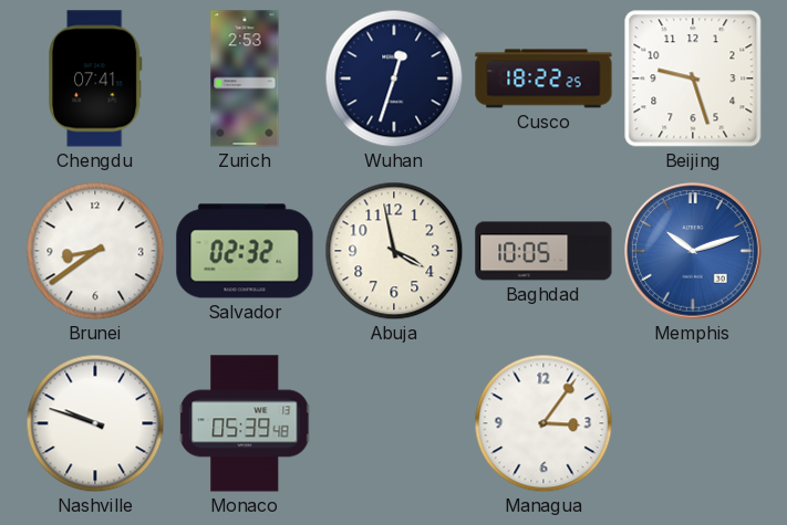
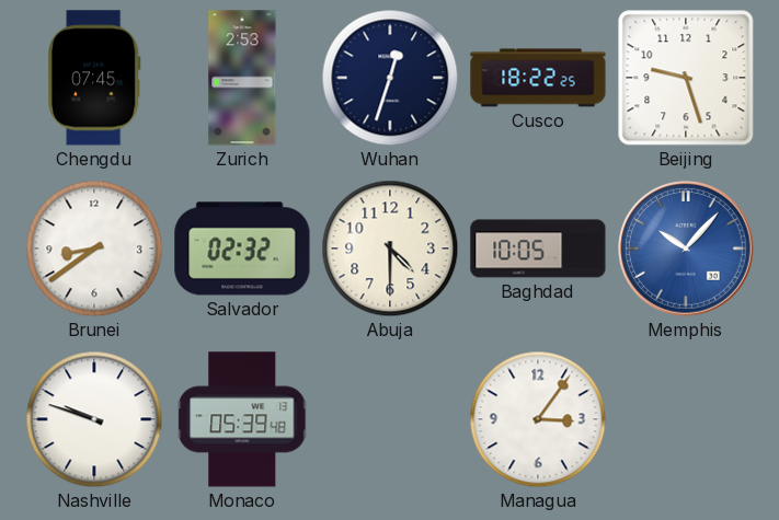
Chengdu: 07:41 -> 07:45 (94, 78)
Abuja: 3:58 -> 4:30 (390, 249)
Memphis: 10:12 -> 10:07 (686, 249)
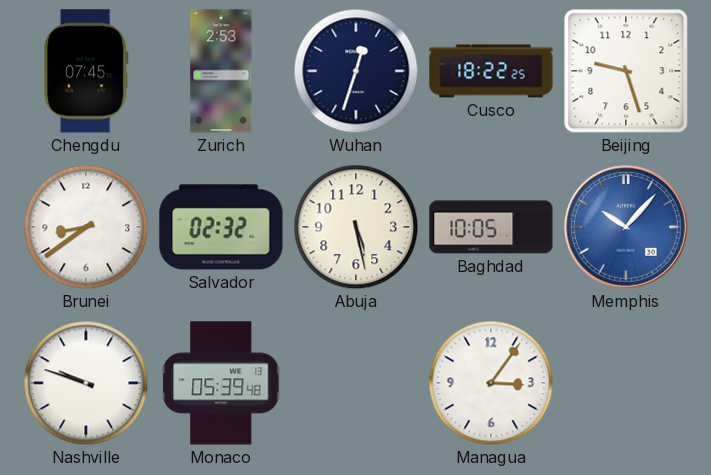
Abuja: 4:30 -> 5:28 (356, 227)
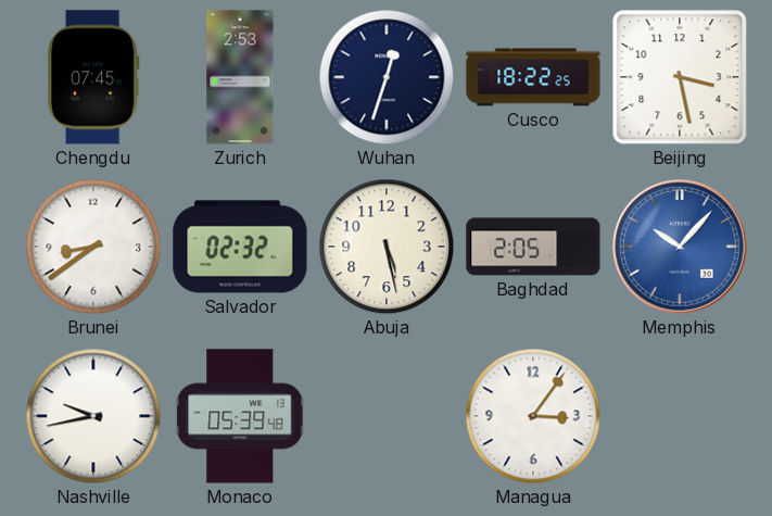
Beijing: 9:27 -> 3:28 (680, 77)
Baghdad: 10:05 -> 2:05 (533, 247)
Nashville: 9:48 -> 9:43 (93, 416)
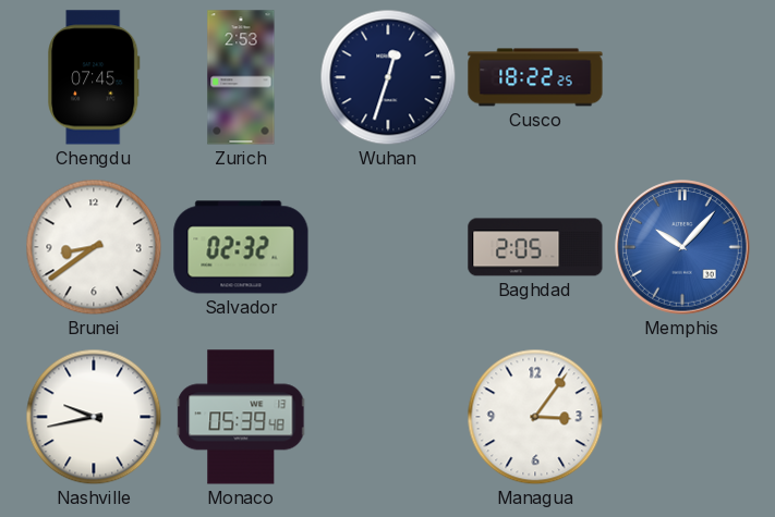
Beijing: 3:28 -> none (680, 77)
Abuja: 5:28 -> none (387, 247)
